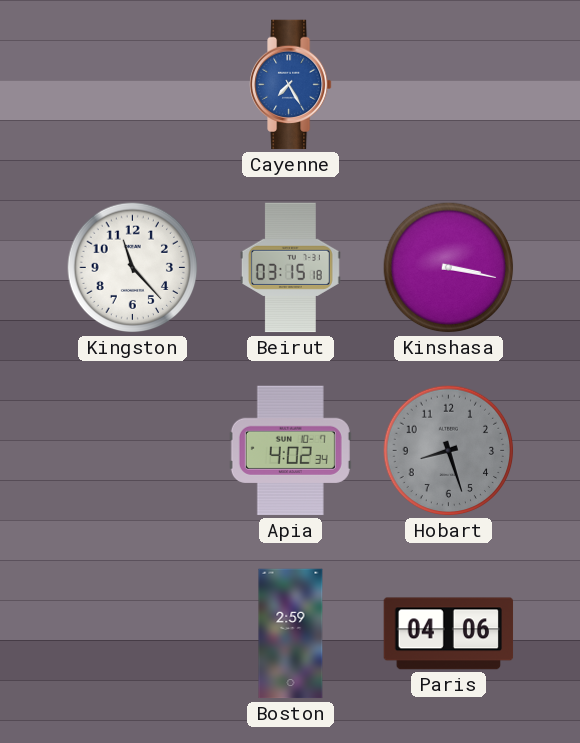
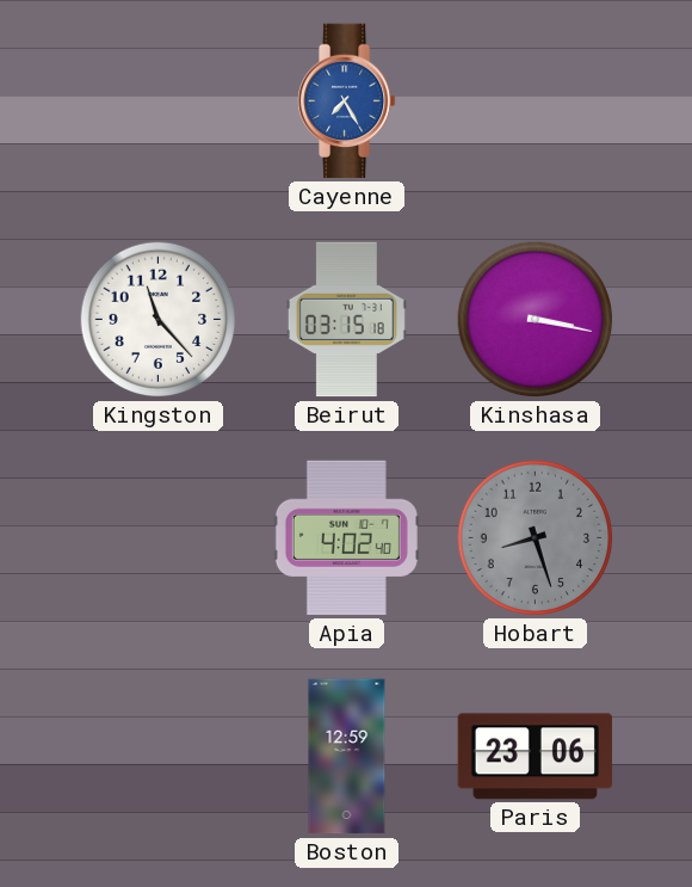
Apia: 4:02:34 -> 4:02:40 (346, 538)
Boston: 2:59 -> 12:59 (347, 757)
Paris: 04:06 -> 23:06 (536, 757)
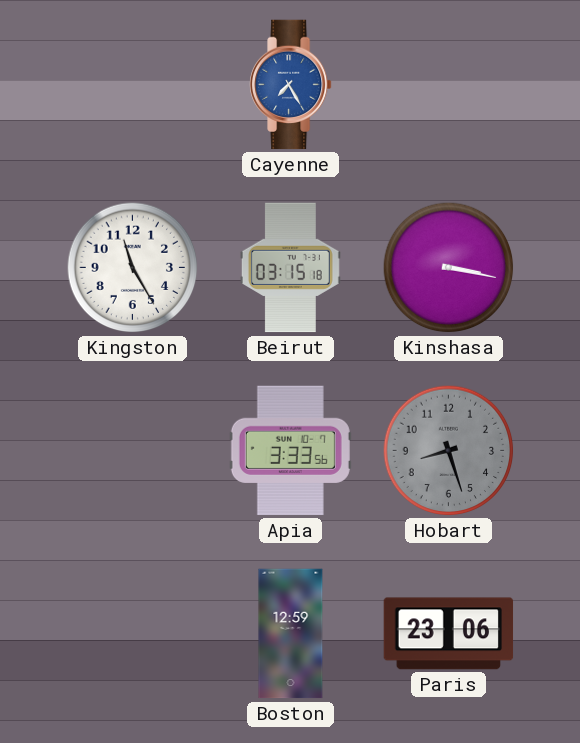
Kingston: 11:23 -> 11:25 (133, 268)
Apia: 4:02 -> 3:33 (290, 451)
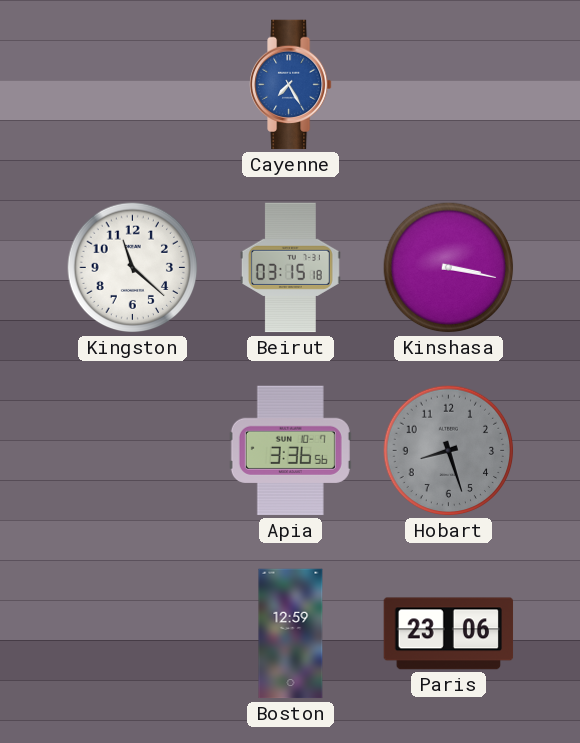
Kingston: 11:25 -> 11:22 (133, 268)
Apia: 3:33 -> 3:36 (290, 451)
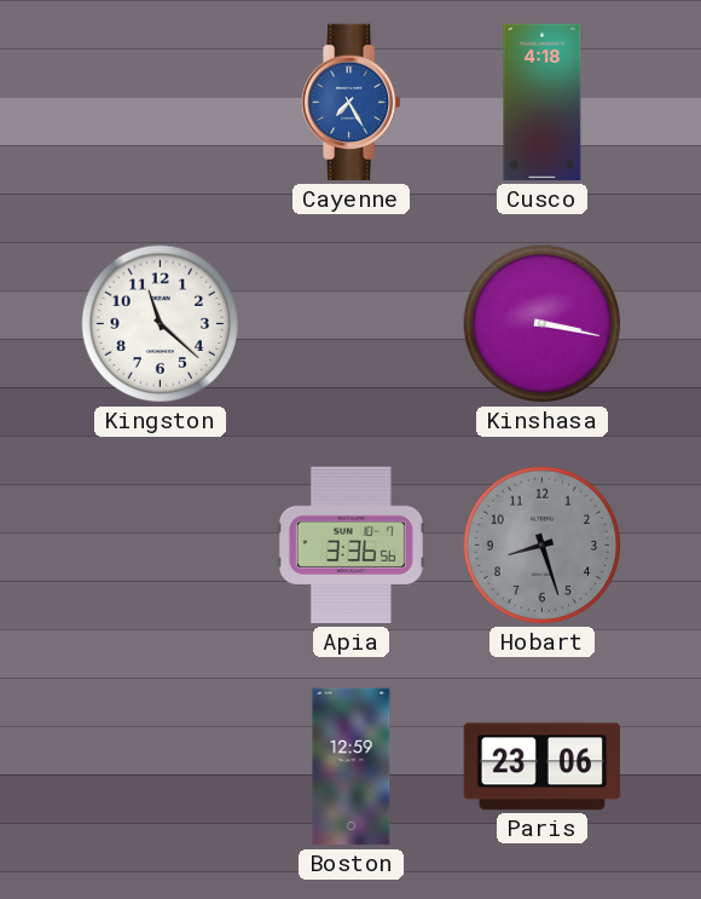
Cusco: none -> 4:18 (543, 103)
Beirut: 03:15 -> none (290, 268)
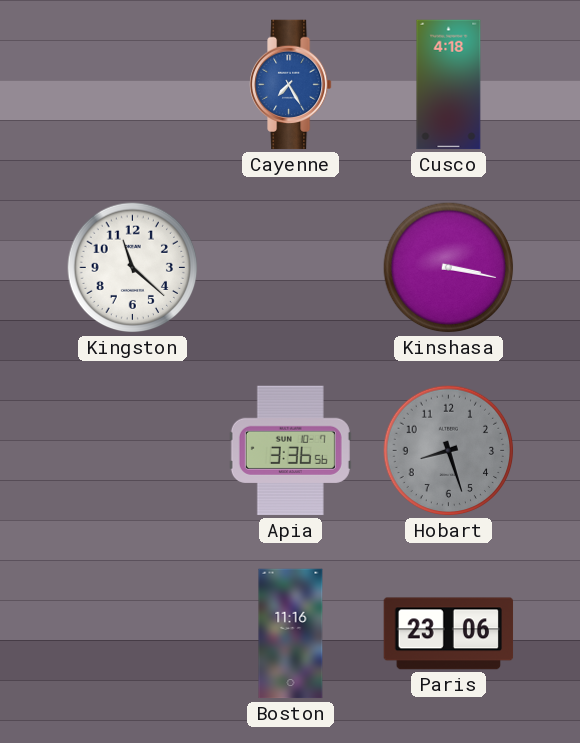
Boston: 12:59 -> 11:16 (291, 634)
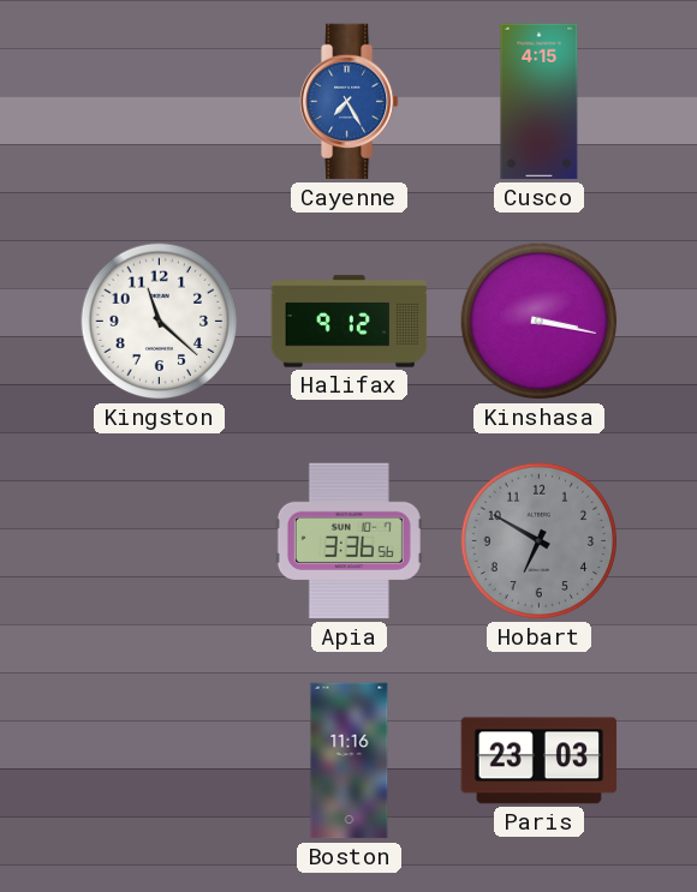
Cusco: 4:18 -> 4:15 (540, 102)
Halifax: none -> 9:12 (350, 322)
Hobart: 8:27 -> 6:50 (540, 541)
Paris: 23:06 -> 23:03 (540, 761)
